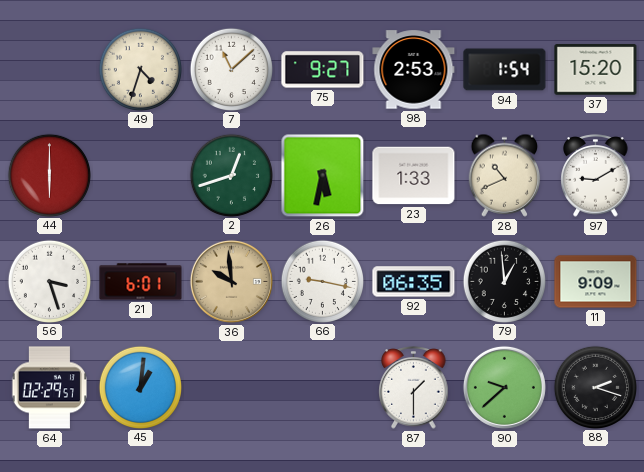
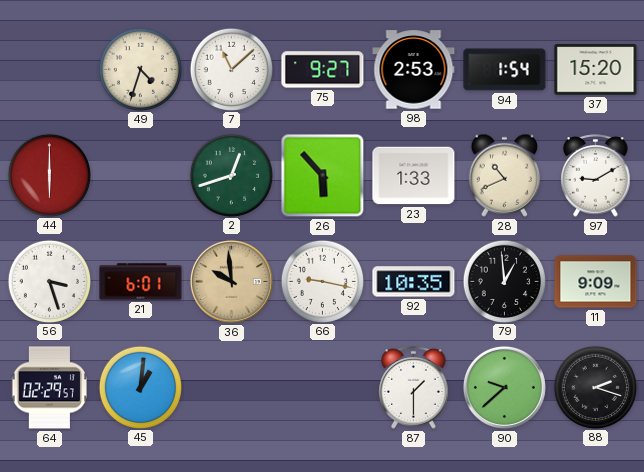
26: 5:32 -> 5:53 (323, 176)
92: 06:35 -> 10:35 (414, 282)
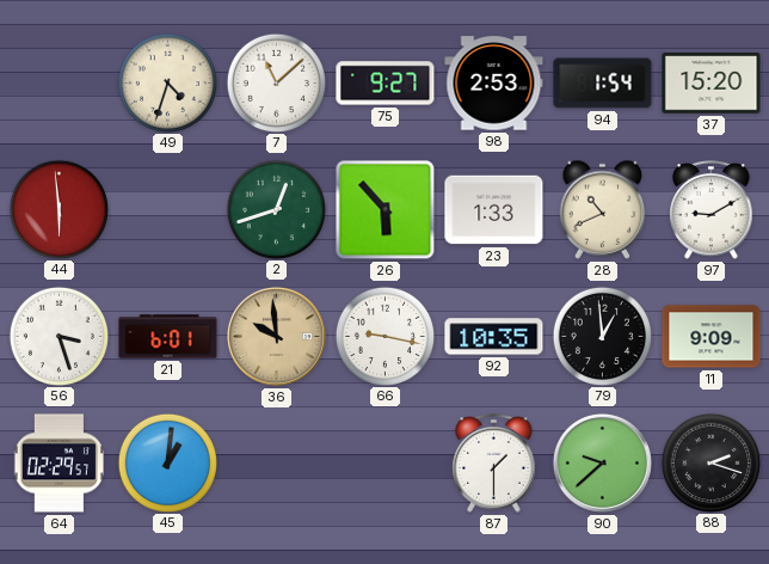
44: 6:00 -> 5:59 (59, 209)
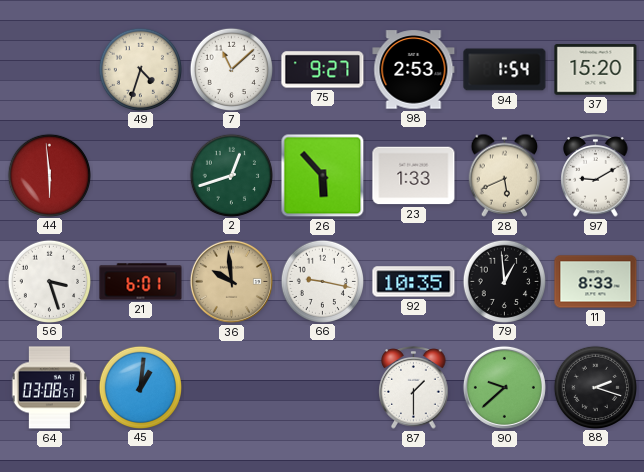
28: 10:41 -> 5:41 (505, 175)
11: 9:09 -> 8:33 (596, 282)
64: 02:29 -> 03:08 (49, 388)
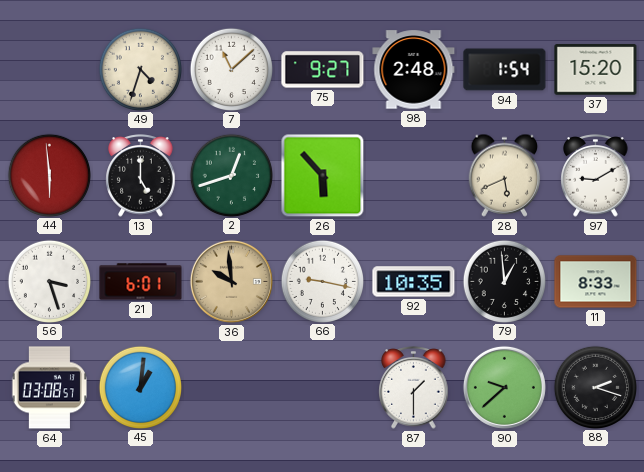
98: 2:53 -> 2:48 (414, 70)
13: none -> 5:00 (141, 176)
23: 1:33 -> none (414, 176)
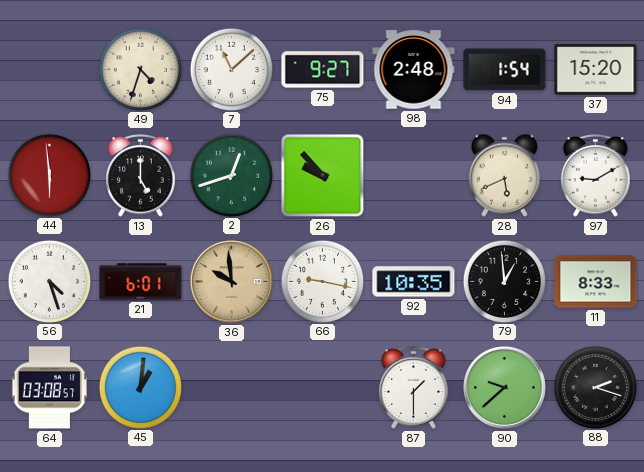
26: 5:53 -> 9:53 (323, 176)
56: 3:27 -> 4:27 (49, 281)
